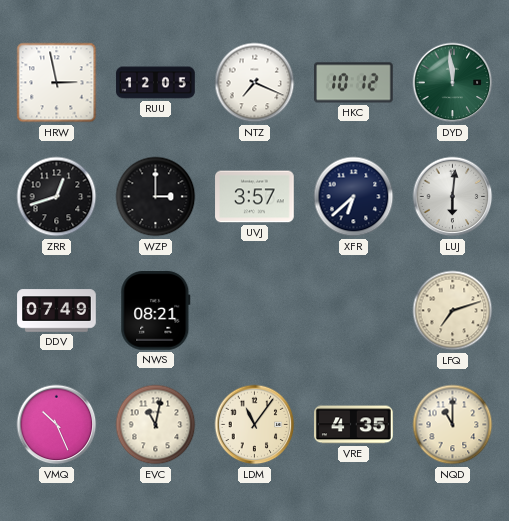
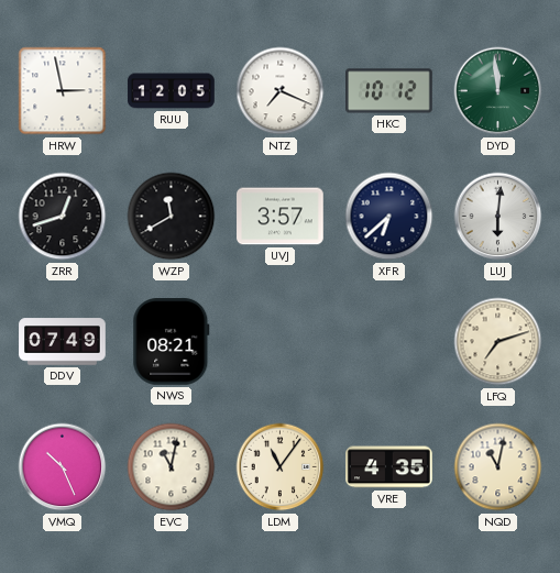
WZP: 3:00 -> 11:40 (172, 217)
NQD: 11:00 -> 11:02 (498, 467)
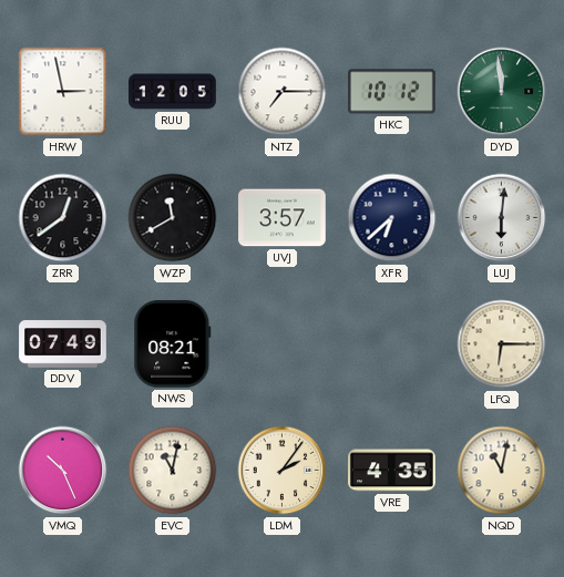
NTZ: 7:19 -> 7:15 (283, 92)
ZRR: 12:42 -> 12:39 (63, 218)
LFQ: 7:12 -> 6:15 (502, 344)
LDM: 11:06 -> 2:06 (283, 471)
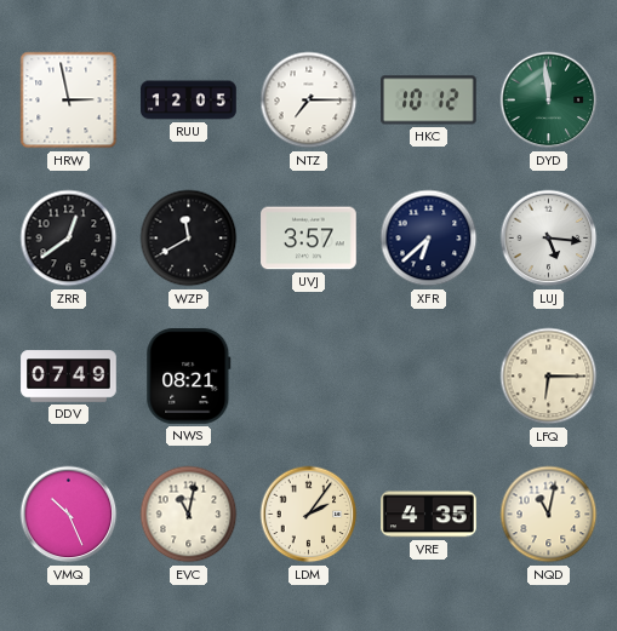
LUJ: 6:01 -> 5:16 (549, 239)
